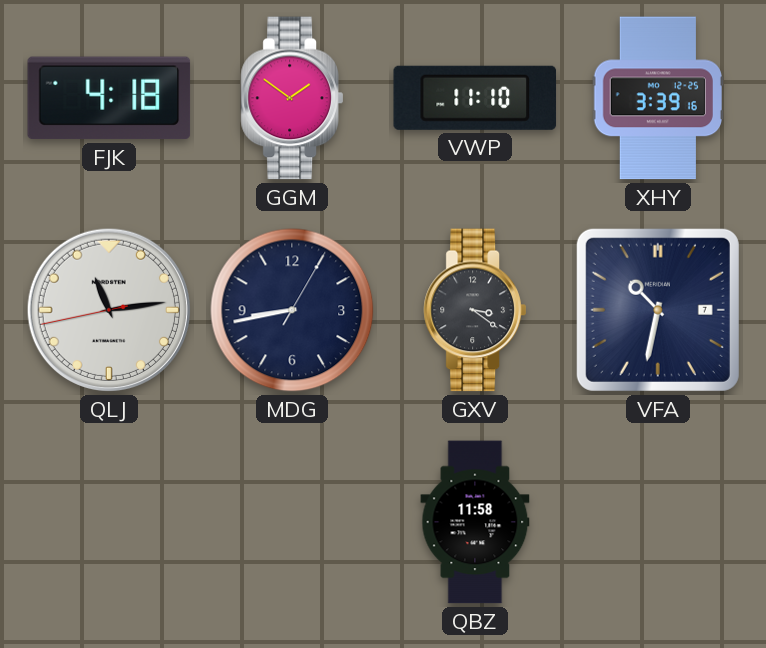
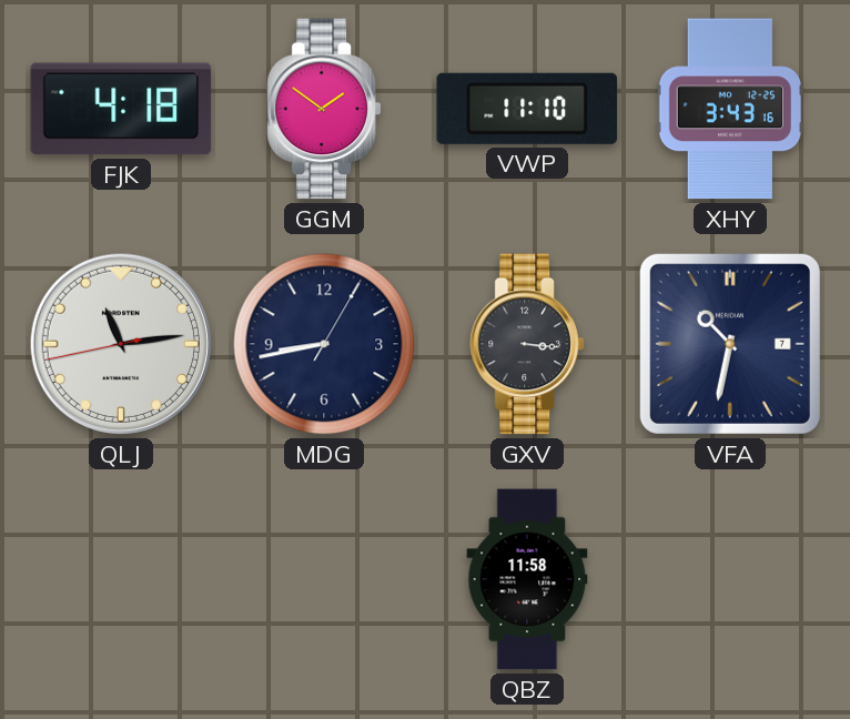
XHY: 3:39 -> 3:43 (730, 109)
GXV: 3:21 -> 3:16 (527, 344)
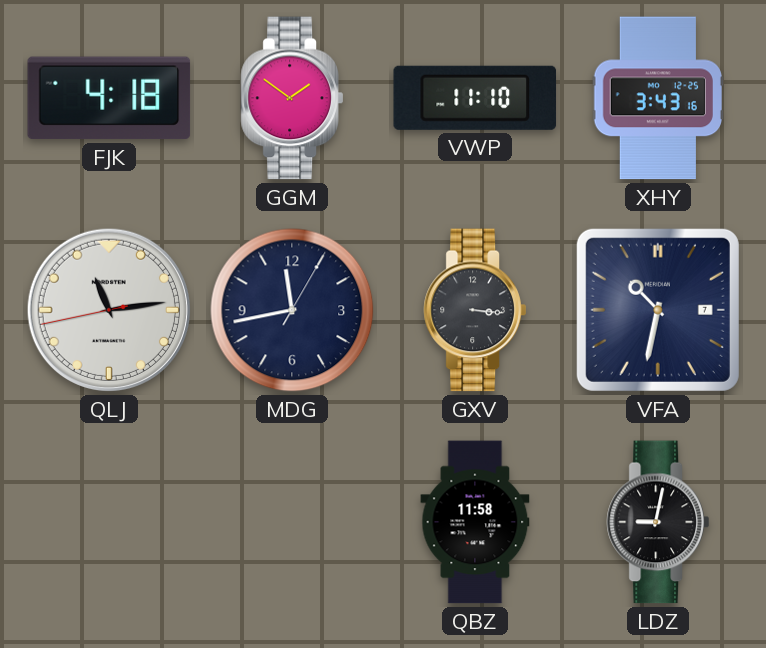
MDG: 8:43 -> 11:43 (292, 310)
LDZ: none -> 9:02 (658, 522)
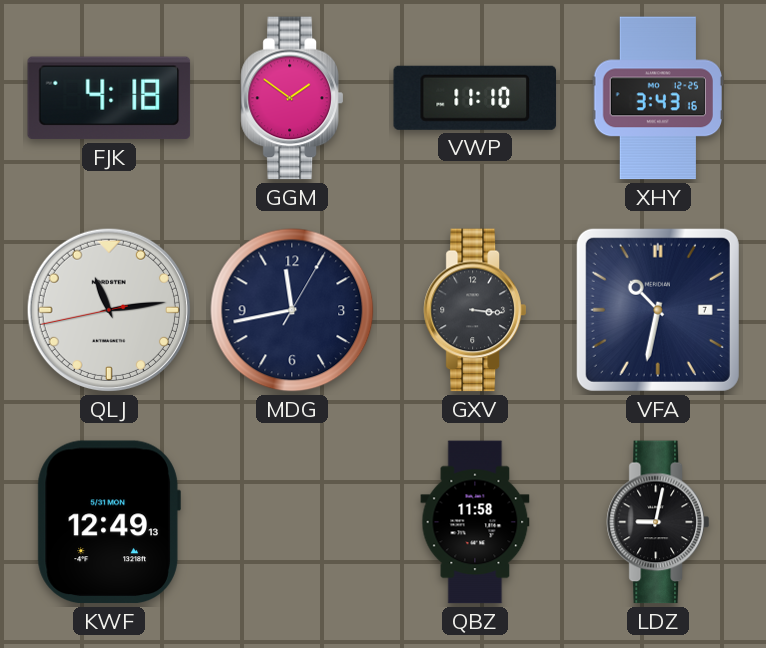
KWF: none -> 12:49 (109, 522)
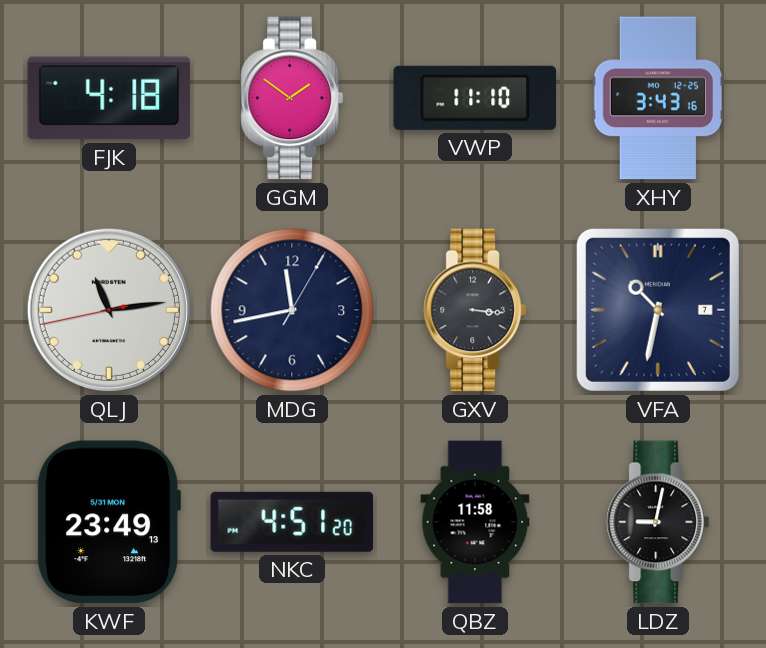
KWF: 12:49 -> 23:49 (109, 522)
NKC: none -> 4:51 (292, 522)
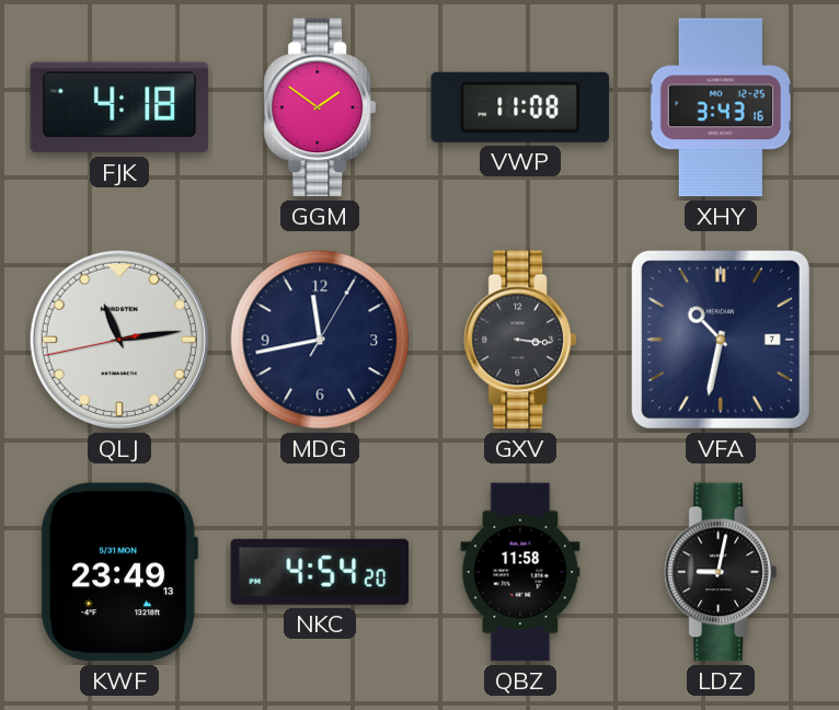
VWP: 11:10 -> 11:08 (520, 107)
NKC: 4:51 -> 4:54 (320, 572)
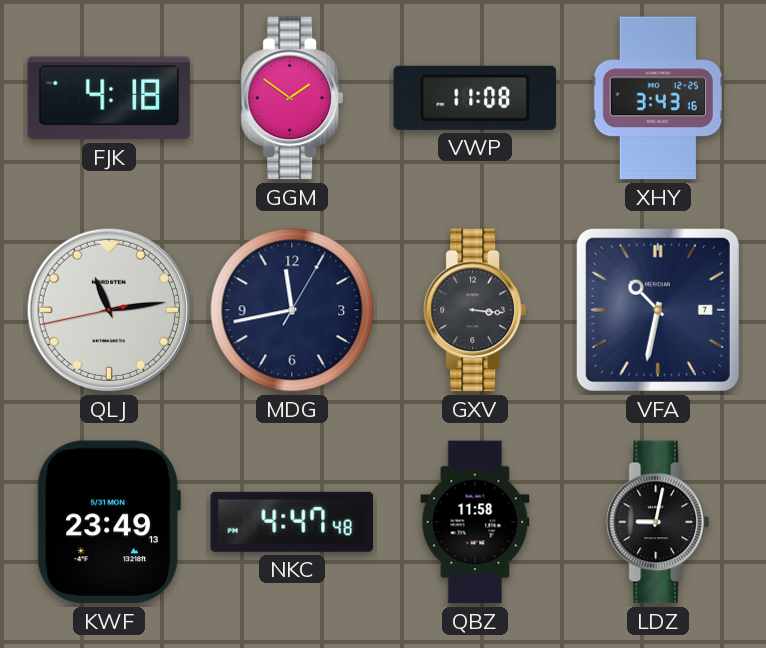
NKC: 4:54 -> 4:47 (292, 522)
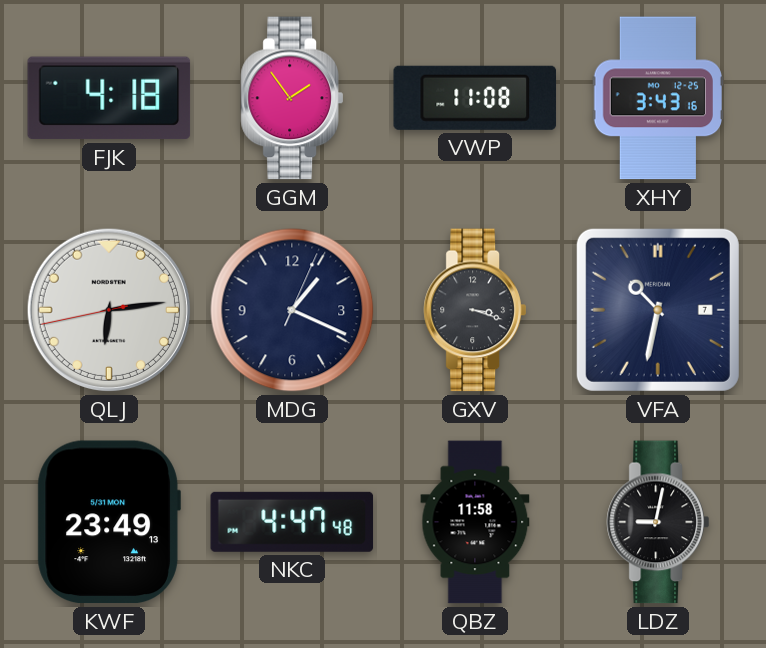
GGM: 1:51 -> 1:54 (292, 98)
QLJ: 11:13 -> 6:13 (109, 310)
MDG: 11:43 -> 1:19 (292, 310)
GXV: 3:16 -> 3:18 (475, 310)
